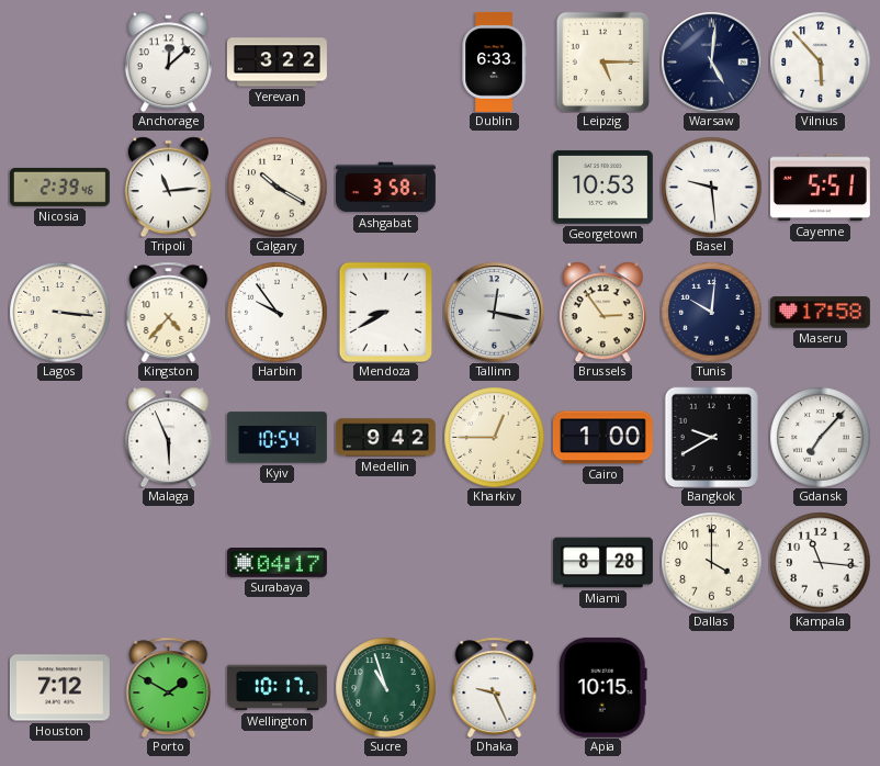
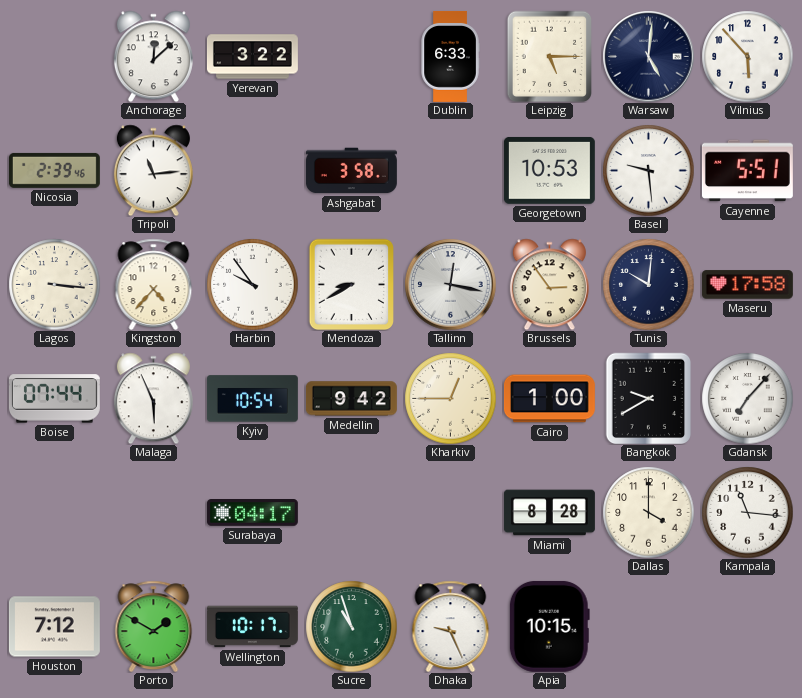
Calgary: 10:20 -> none (277, 187)
Boise: none -> 07:44 (54, 399)
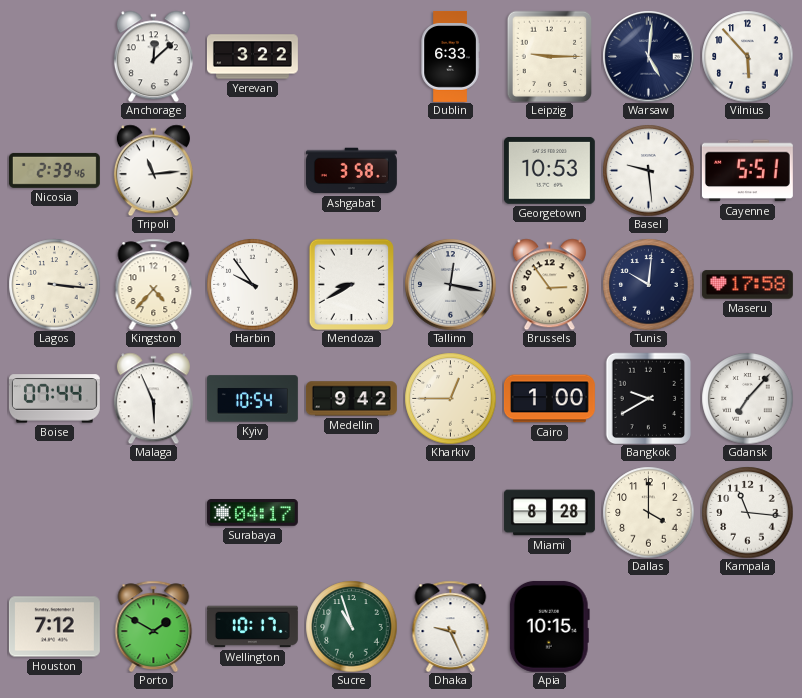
Leipzig: 5:15 -> 9:15 (550, 56)
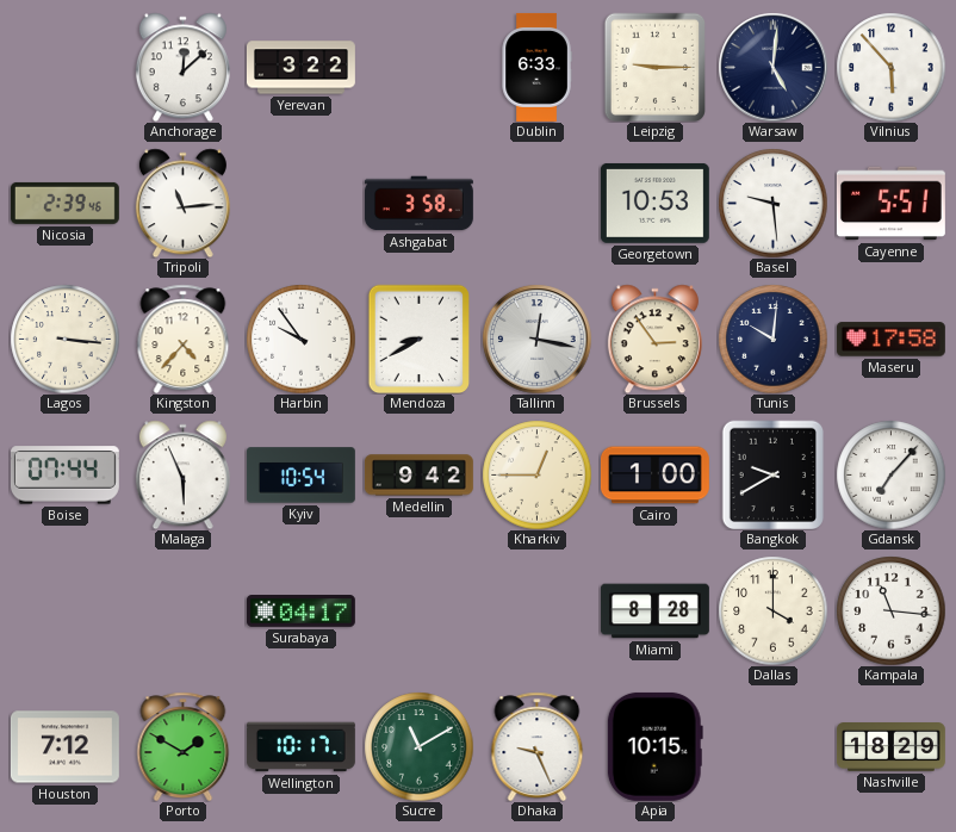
Sucre: 10:57 -> 11:10 (418, 746)
Nashville: none -> 18:29 (890, 747)
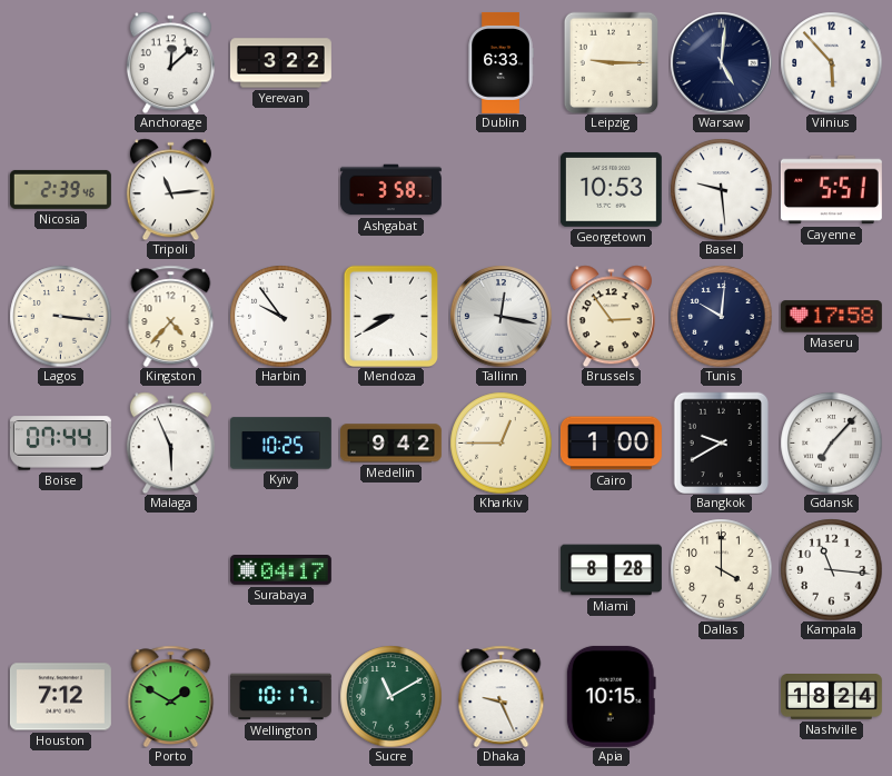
Kyiv: 10:54 -> 10:25 (280, 444)
Nashville: 18:29 -> 18:24 (831, 697)
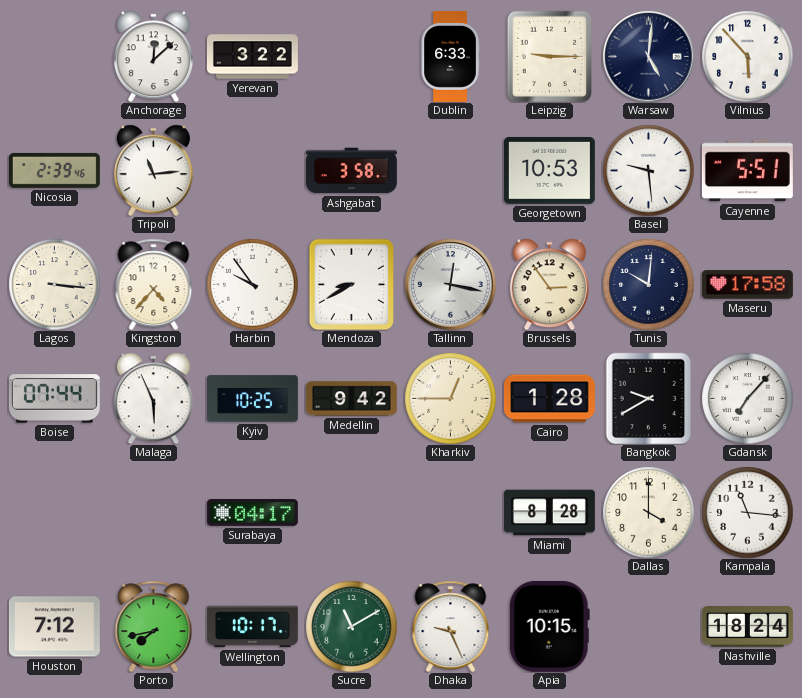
Cairo: 1:00 -> 1:28 (549, 399)
Porto: 1:50 -> 7:43 (154, 626)
